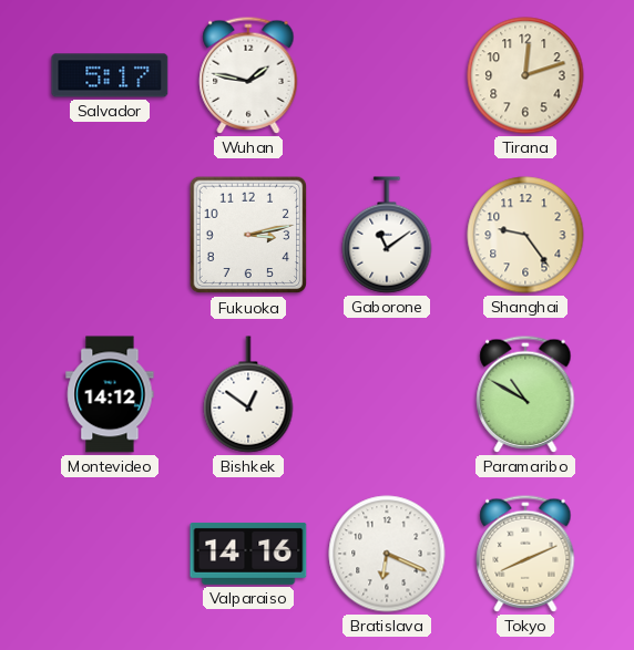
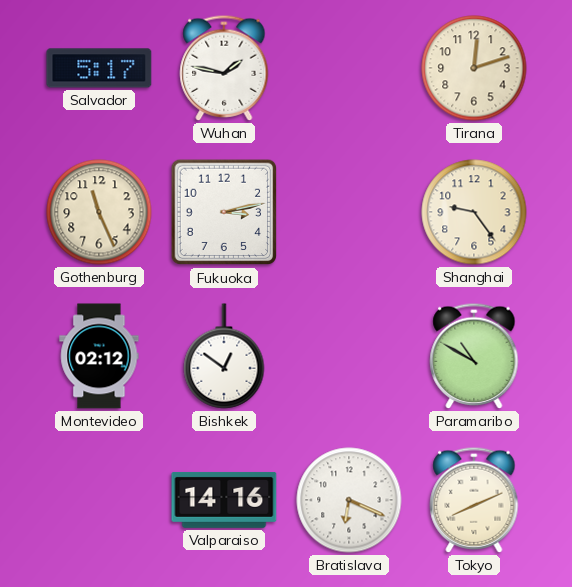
Gothenburg: none -> 11:26 (99, 212)
Gaborone: 11:09 -> none (387, 235)
Montevideo: 14:12 -> 02:12 (99, 356)
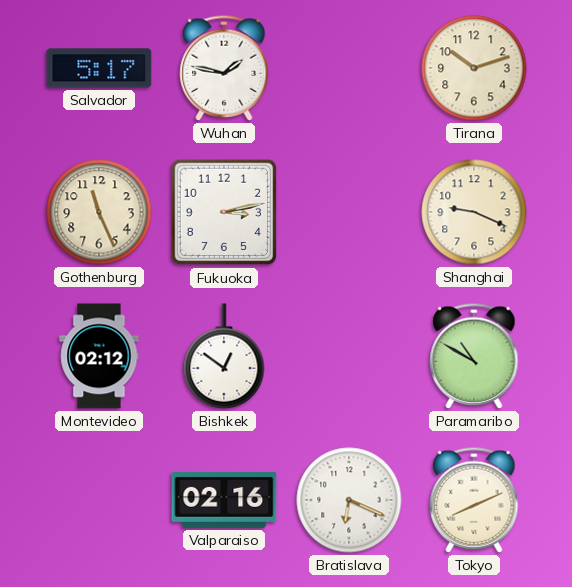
Tirana: 12:12 -> 10:12 (474, 68)
Shanghai: 9:24 -> 9:19 (474, 212)
Valparaiso: 14:16 -> 02:16 (224, 500)
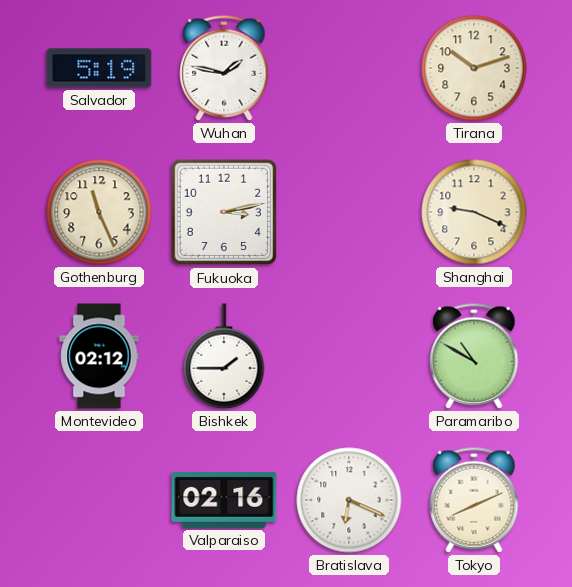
Salvador: 5:17 -> 5:19 (99, 68)
Bishkek: 12:51 -> 1:45 (224, 356)
